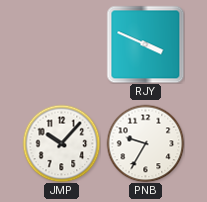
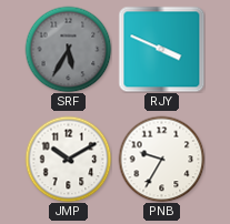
SRF: none -> 5:35 (68, 49)
JMP: 10:07 -> 10:10 (68, 159)
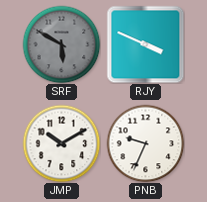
SRF: 5:35 -> 5:50 (61, 44)
PNB: 9:35 -> 9:34 (145, 143)
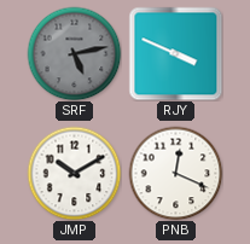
SRF: 5:50 -> 5:13 (74, 53)
PNB: 9:34 -> 12:19 (175, 173)
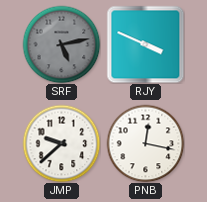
JMP: 10:10 -> 9:38 (61, 143)
PNB: 12:19 -> 12:17 (145, 143)
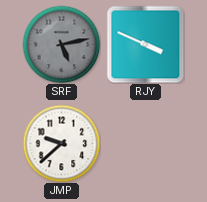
PNB: 12:17 -> none (145, 143)
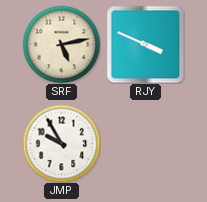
SRF dial: grey -> cream (61, 44)
JMP: 9:38 -> 9:55 (61, 143)
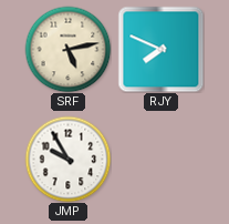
RJY: 3:49 -> 7:49 (160, 49)
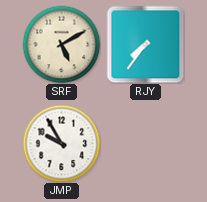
SRF: 5:13 -> 5:10 (61, 44)
RJY: 7:49 -> 7:36 (145, 44)
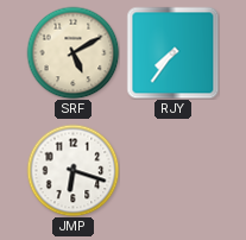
JMP: 9:55 -> 6:18 (72, 170)
